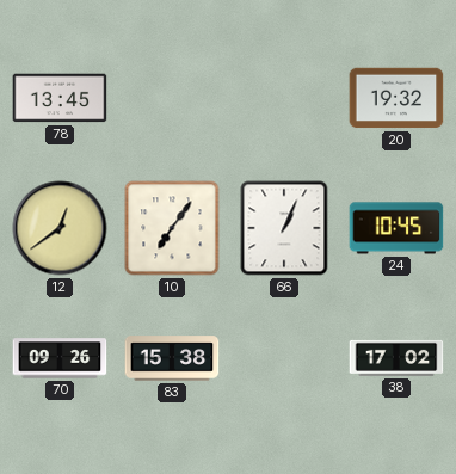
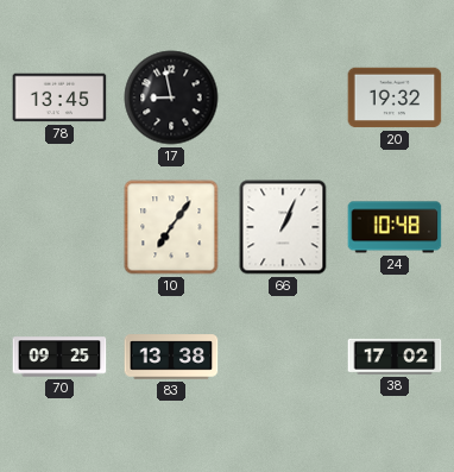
17: none -> 8:58 (171, 97)
12: 12:39 -> none (60, 228)
24: 10:45 -> 10:48 (395, 227)
70: 09:26 -> 09:25 (59, 357)
83: 15:38 -> 13:38 (171, 357)
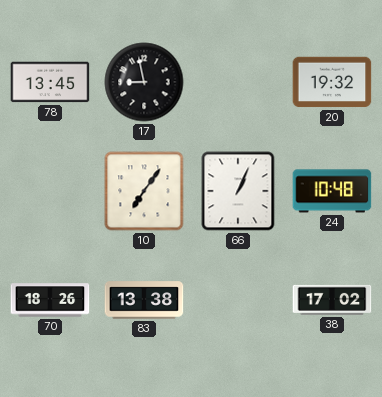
70: 09:25 -> 18:26 (50, 300)
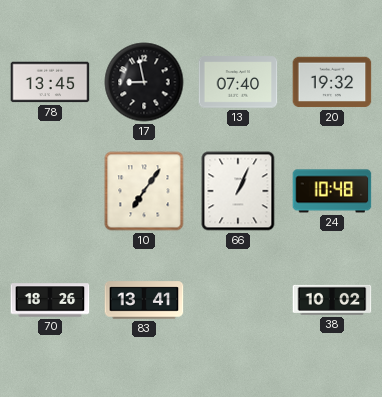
13: none -> 07:40 (238, 82)
83: 13:38 -> 13:41 (144, 300)
38: 17:02 -> 10:02 (332, 300)
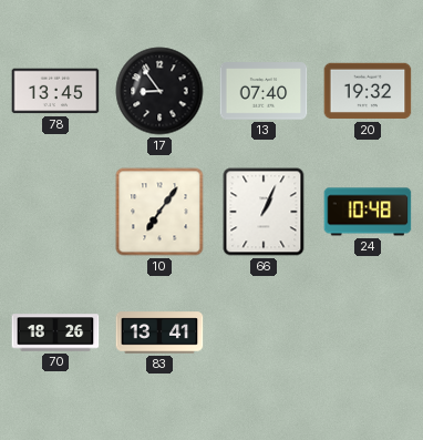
17: 8:58 -> 8:54 (159, 91)
38: 10:02 -> none (332, 300)
